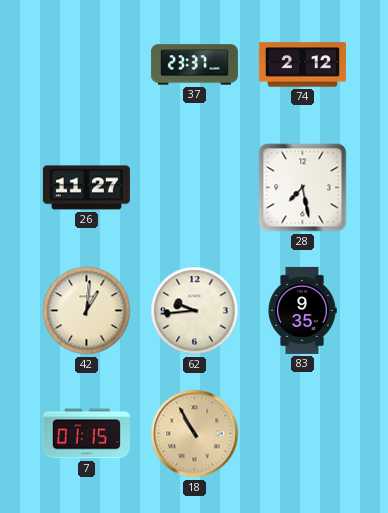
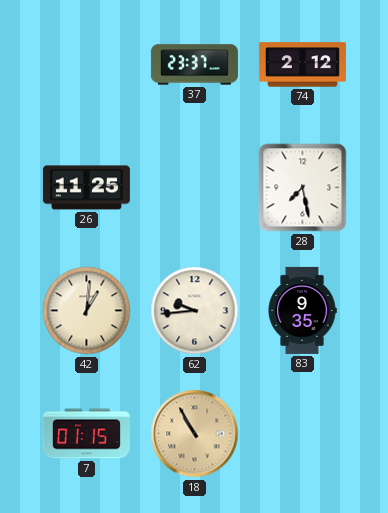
26: 11:27 -> 11:25 (86, 188)
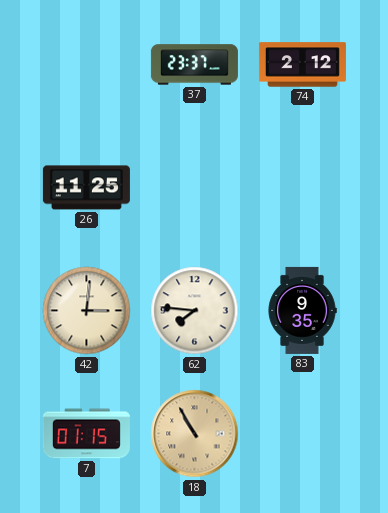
28: 7:28 -> none (303, 188)
42: 1:01 -> 3:01 (87, 311)
62: 9:44 -> 7:46 (195, 311)
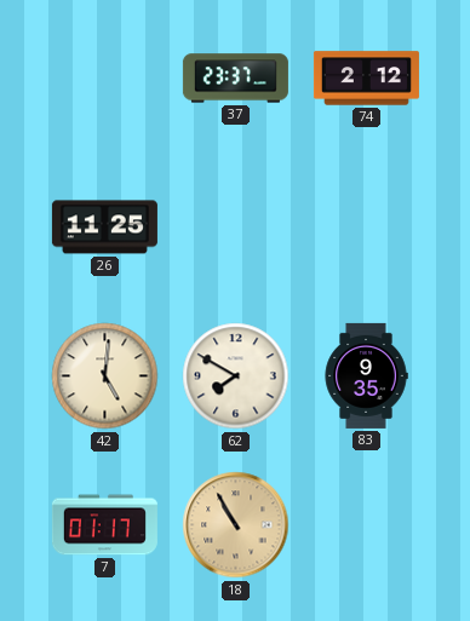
42: 3:01 -> 5:01 (105, 376)
62: 7:46 -> 7:50 (236, 376)
7: 01:15 -> 01:17 (104, 525)
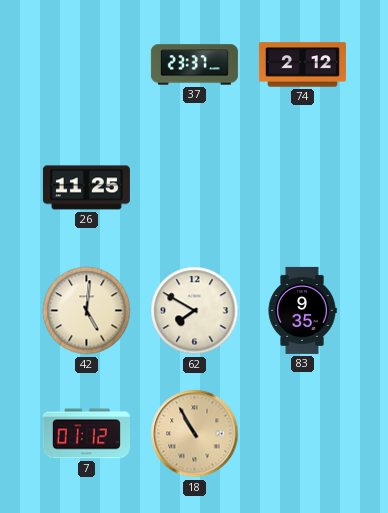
7: 01:17 -> 01:12 (86, 434)
